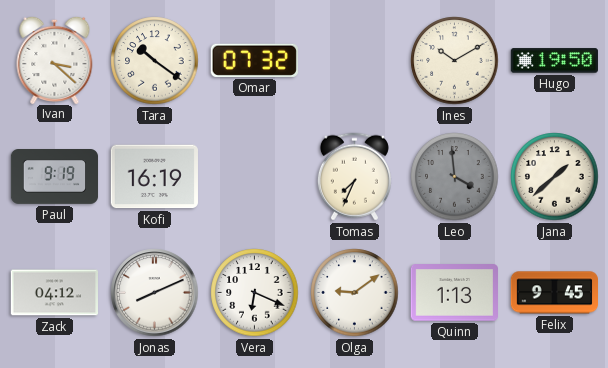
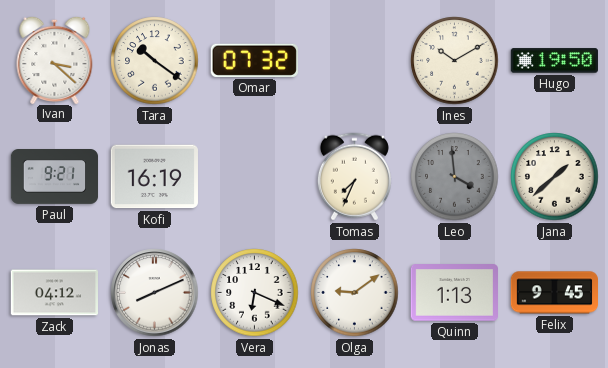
Paul: 9:19 -> 9:21 (55, 177)
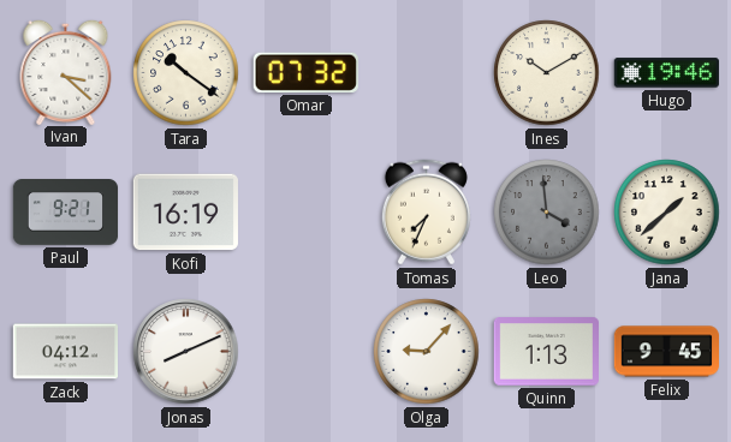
Hugo: 19:50 -> 19:46 (666, 73)
Vera: 6:19 -> none (255, 293)
Olga: 9:09 -> 9:07 (427, 352)
